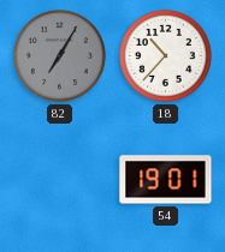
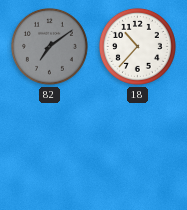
82: 7:05 -> 7:09 (49, 46)
54: 19:01 -> none (166, 180)
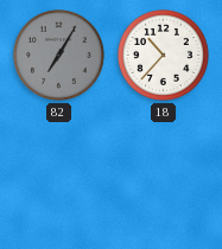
82: 7:09 -> 7:05 (58, 55)
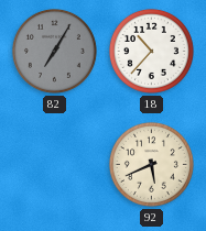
92: none -> 5:41 (151, 164)
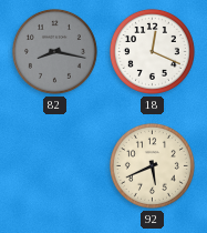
82: 7:05 -> 8:17 (54, 51)
18: 10:37 -> 12:19 (152, 51)
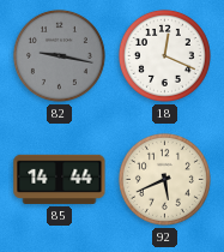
82: 8:17 -> 9:17 (59, 55)
85: none -> 14:44 (60, 179)
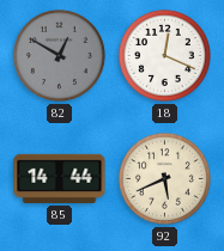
82: 9:17 -> 12:50 (59, 55)
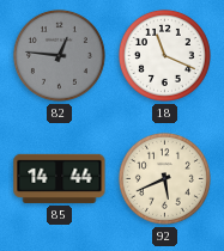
82: 12:50 -> 12:46 (59, 55)
18: 12:19 -> 11:19 (164, 55)
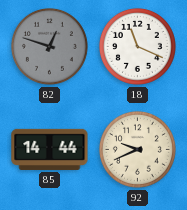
82: 12:46 -> 12:48 (49, 46)
92: 5:41 -> 9:41 (137, 149)
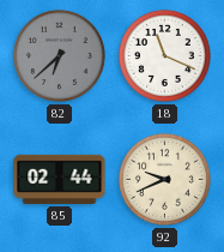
82: 12:48 -> 6:38 (59, 55)
85: 14:44 -> 02:44 (60, 179)
